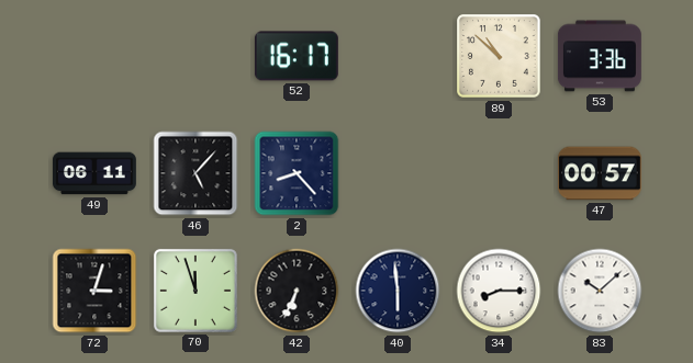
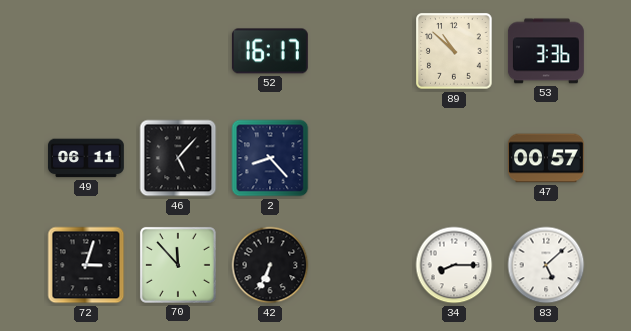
70: 11:57 -> 11:53 (178, 265)
40: 5:59 -> none (398, 291)
83: 10:08 -> 5:08 (546, 265)
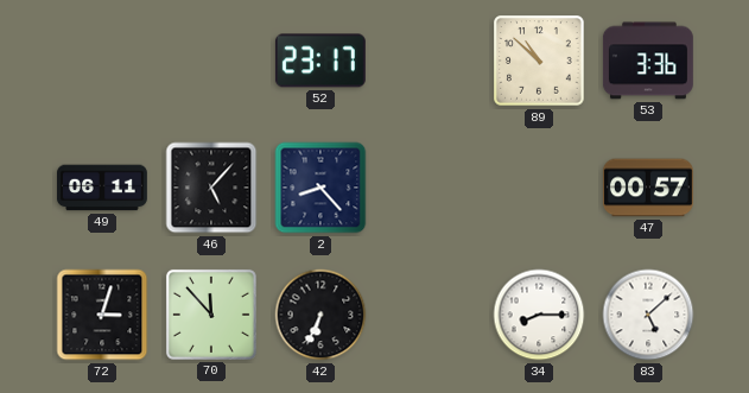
52: 16:17 -> 23:17 (320, 61)
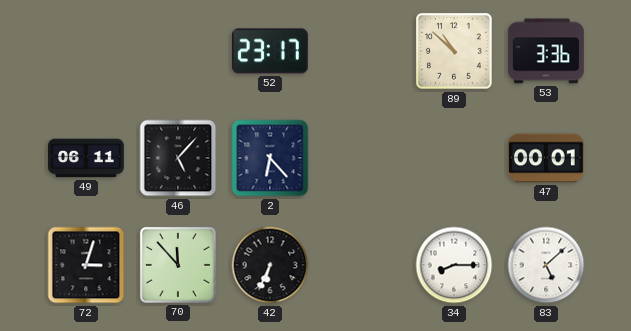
2: 8:23 -> 6:23 (270, 158)
47: 00:57 -> 00:01 (546, 158)
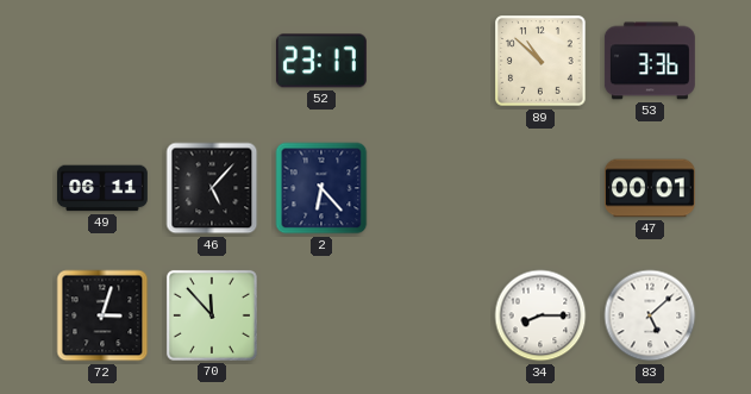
42: 6:34 -> none (270, 265)
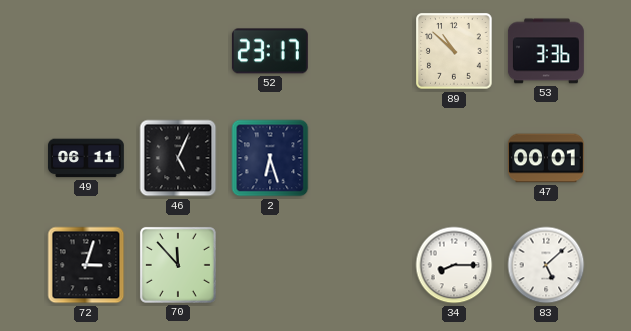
46: 5:07 -> 5:04 (178, 158)
2: 6:23 -> 6:27 (270, 158)
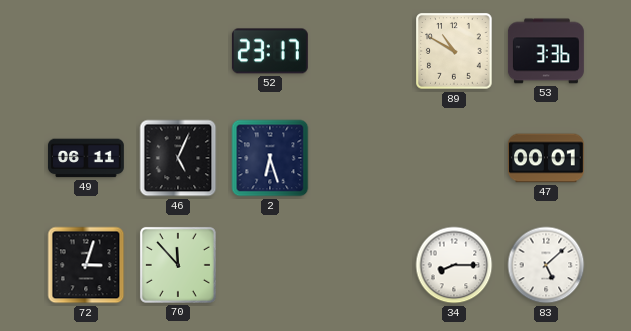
89: 10:52 -> 10:50 (455, 52)
